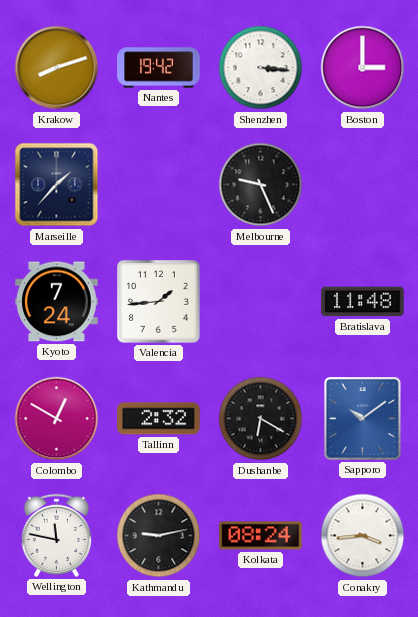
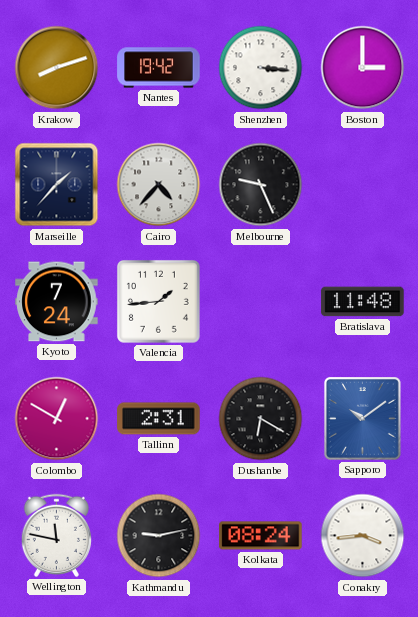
Cairo: none -> 4:37 (159, 185)
Tallinn: 2:32 -> 2:31 (159, 419)
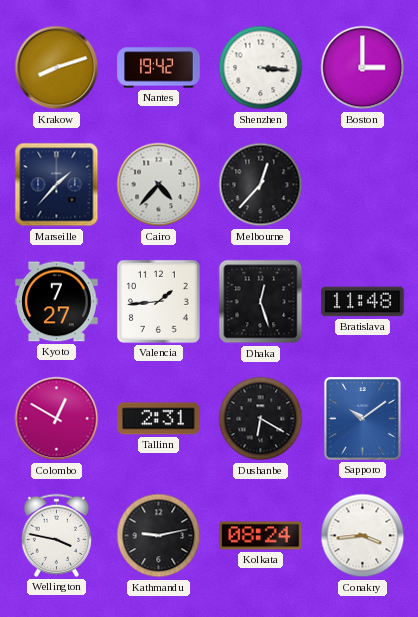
Melbourne: 9:26 -> 12:37 (261, 185)
Kyoto: 7:24 -> 7:27 (57, 302)
Dhaka: none -> 12:27 (261, 302)
Wellington: 11:47 -> 3:47 (56, 535)
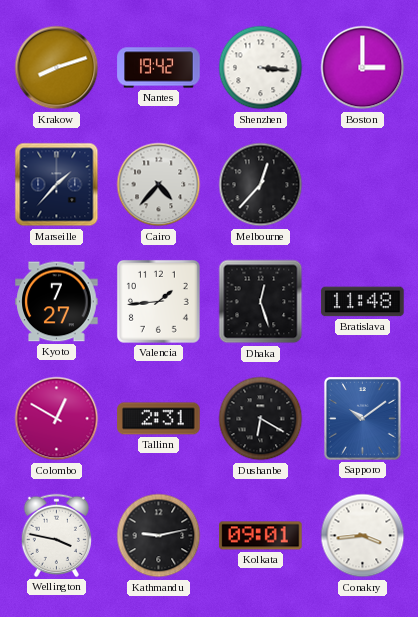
Kolkata: 08:24 -> 09:01 (261, 536)
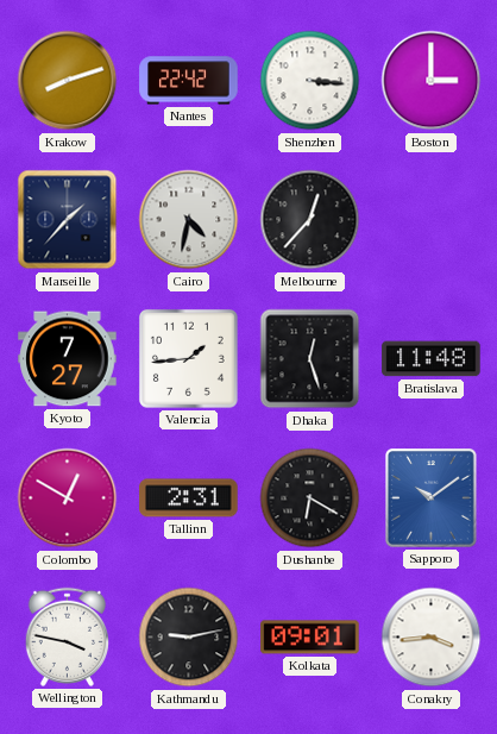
Nantes: 19:42 -> 22:42 (189, 81)
Cairo: 4:37 -> 4:32 (189, 220)
